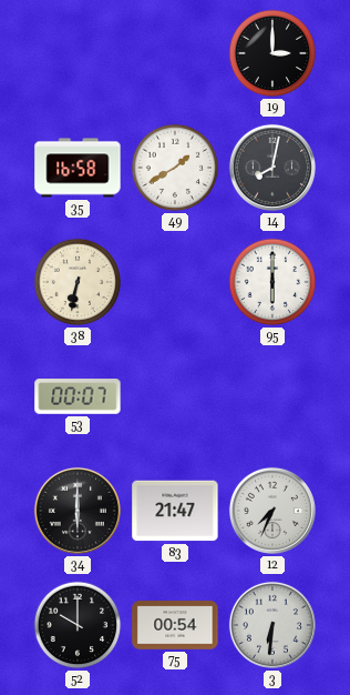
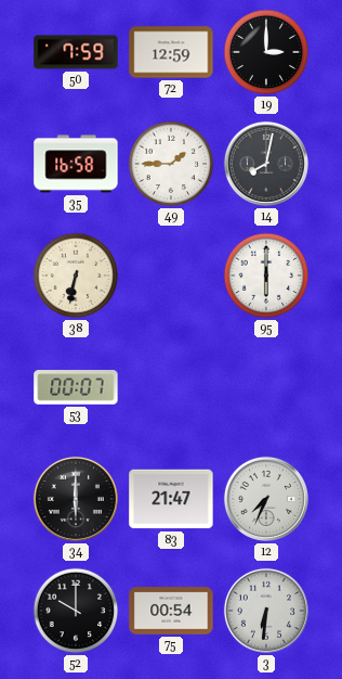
50: none -> 7:59 (76, 52)
72: none -> 12:59 (171, 52)
49: 1:40 -> 1:45 (171, 164)
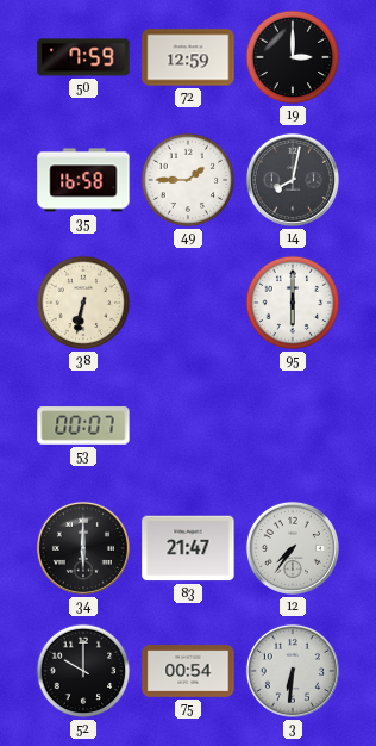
12: 7:34 -> 7:36 (293, 548)
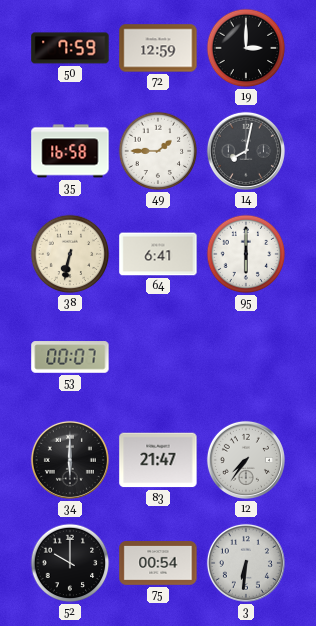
64: none -> 6:41 (158, 254)
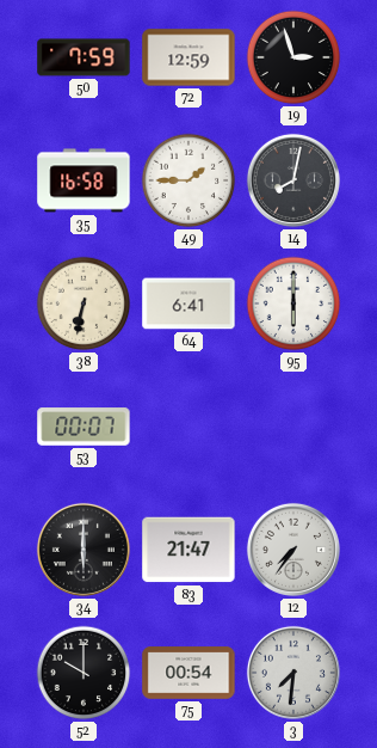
19: 3:00 -> 2:57 (293, 57)
3: 6:31 -> 7:31 (293, 673)
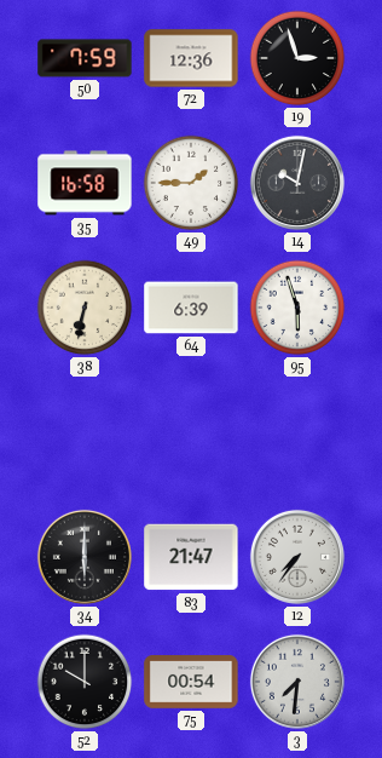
72: 12:59 -> 12:36 (191, 58)
14: 8:02 -> 10:02 (297, 183)
64: 6:41 -> 6:39 (191, 308)
95: 6:00 -> 5:57 (297, 308)
53: 00:07 -> none (84, 427)
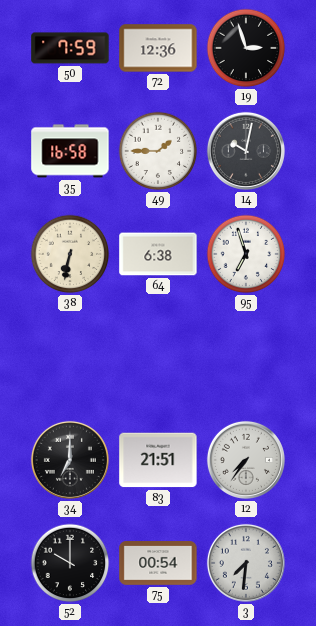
64: 6:39 -> 6:38 (158, 254)
95: 5:57 -> 6:57 (246, 254)
34: 6:00 -> 7:00 (70, 460)
83: 21:47 -> 21:51 (158, 460)
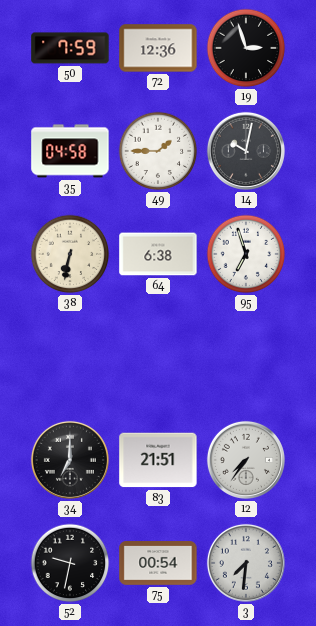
35: 16:58 -> 04:58 (70, 151)
52: 10:00 -> 9:32 (70, 563)
